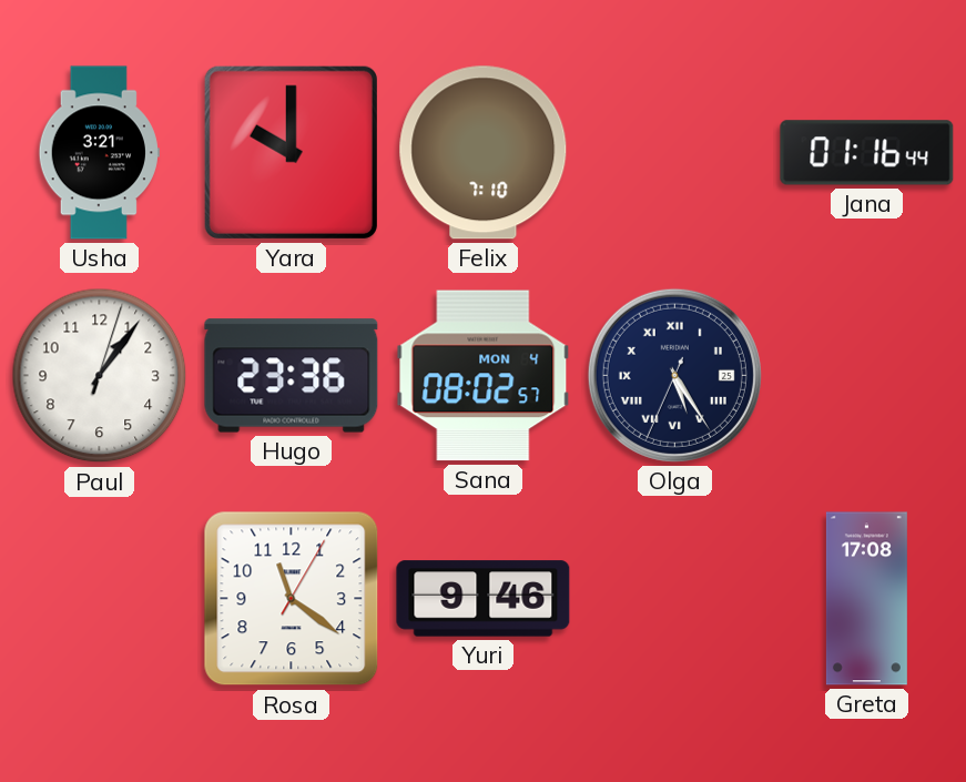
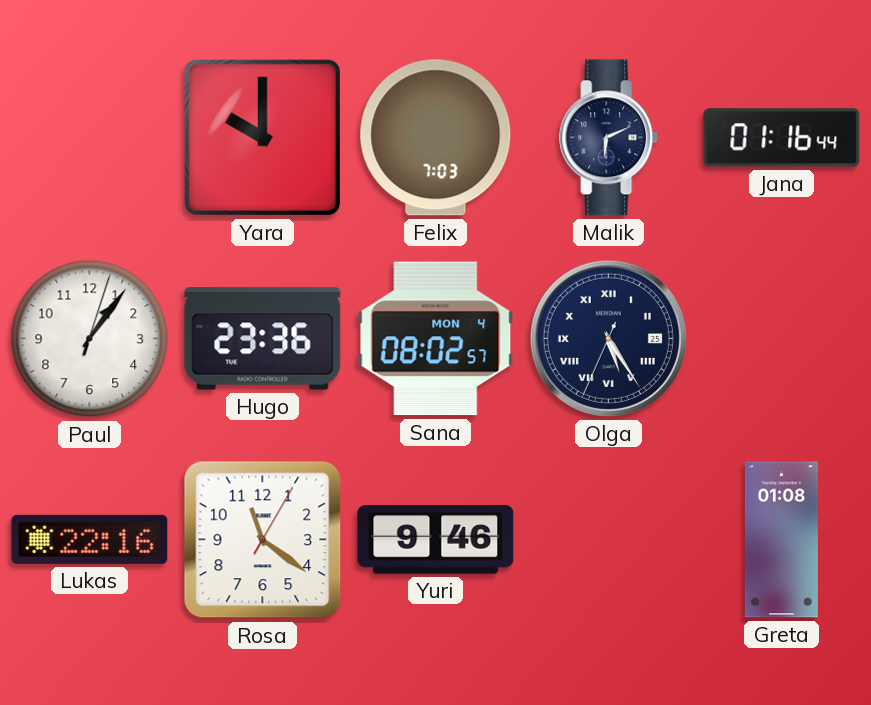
Usha: 3:21 -> none (99, 153)
Felix: 7:10 -> 7:03 (436, 138)
Malik: none -> 6:11 (609, 138)
Lukas: none -> 22:16 (90, 539)
Greta: 17:08 -> 01:08 (781, 540)
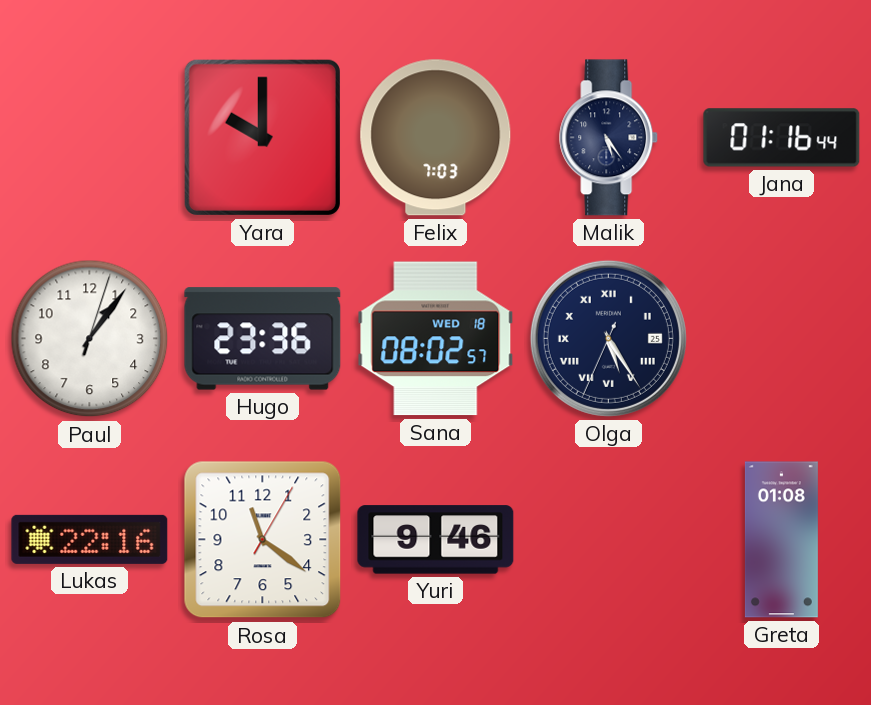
Malik: 6:11 -> 5:24 (609, 138)
Sana date: MON 4 -> WED 18 (436, 339)
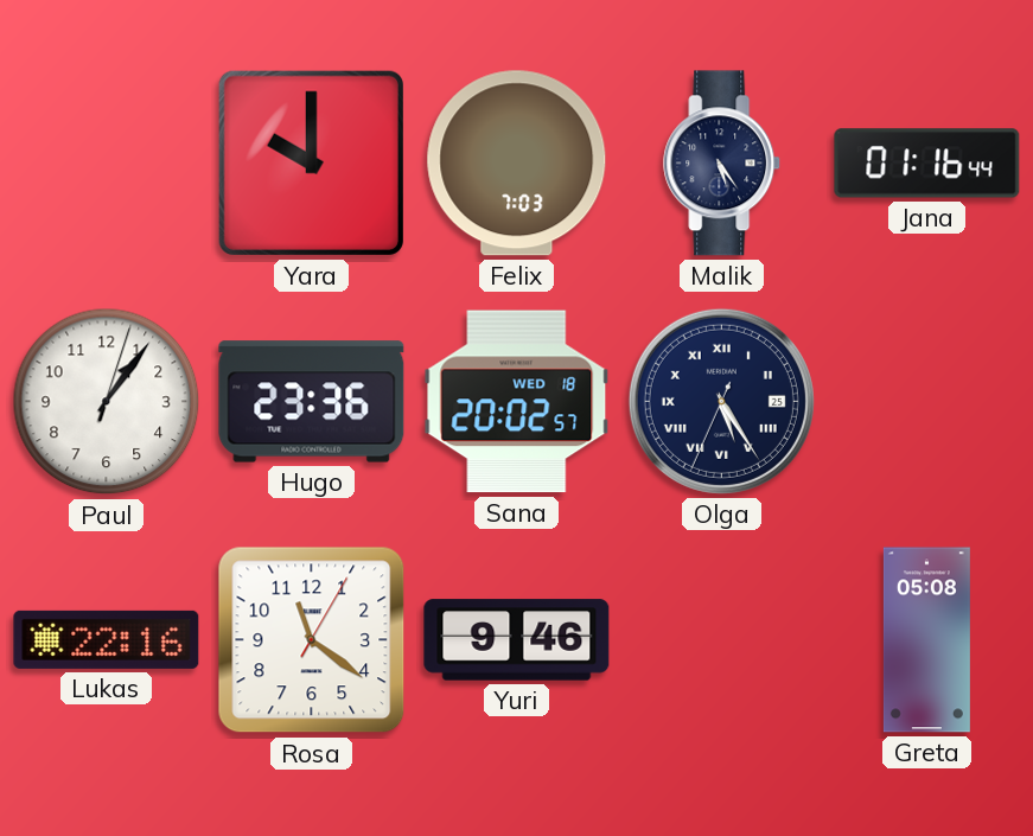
Sana: 08:02 -> 20:02 (517, 402)
Greta: 01:08 -> 05:08 (926, 640)
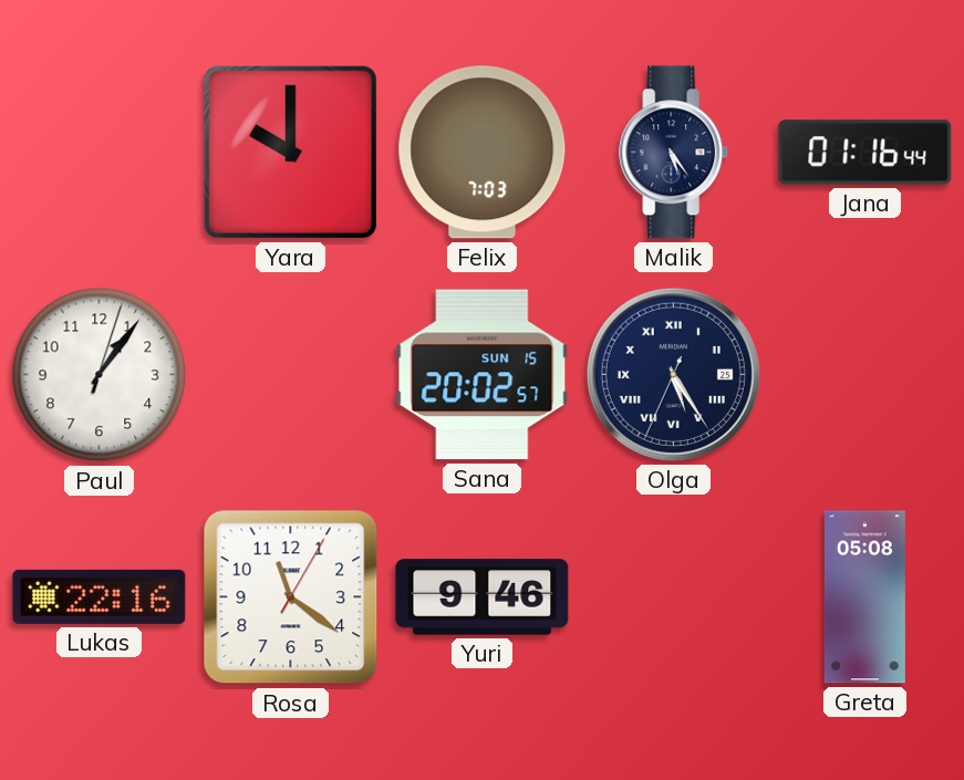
Hugo: 23:36 -> none (312, 402)
Sana date: WED 18 -> SUN 15 (483, 375)
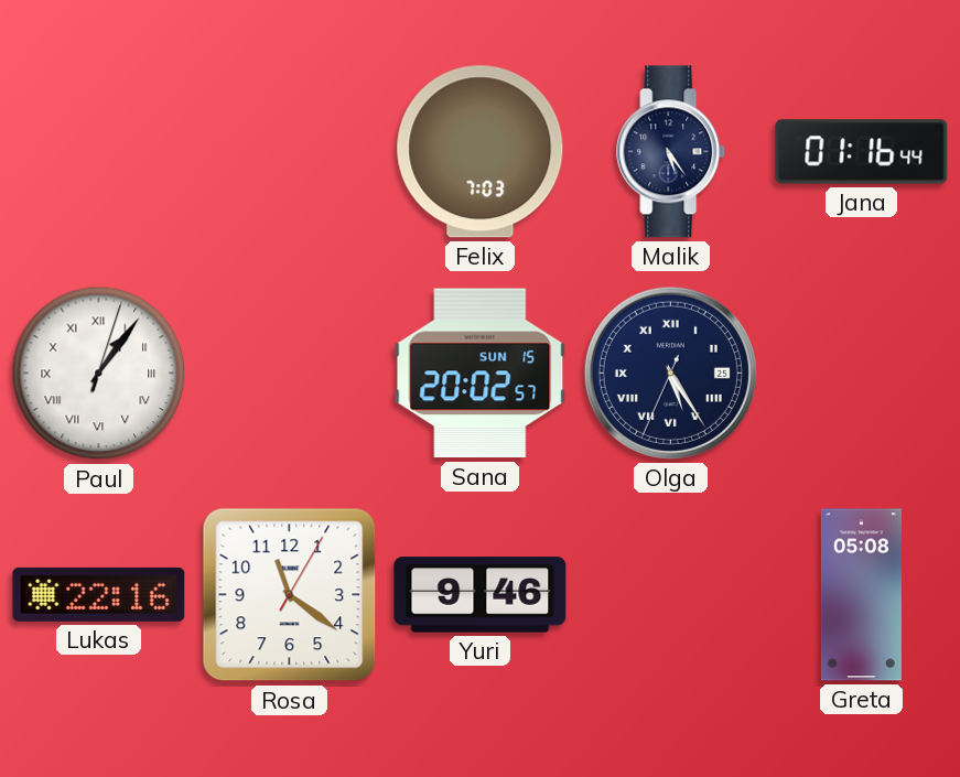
Yara: 10:00 -> none (290, 152)
Paul numerals: Arabic -> Roman (99, 374)
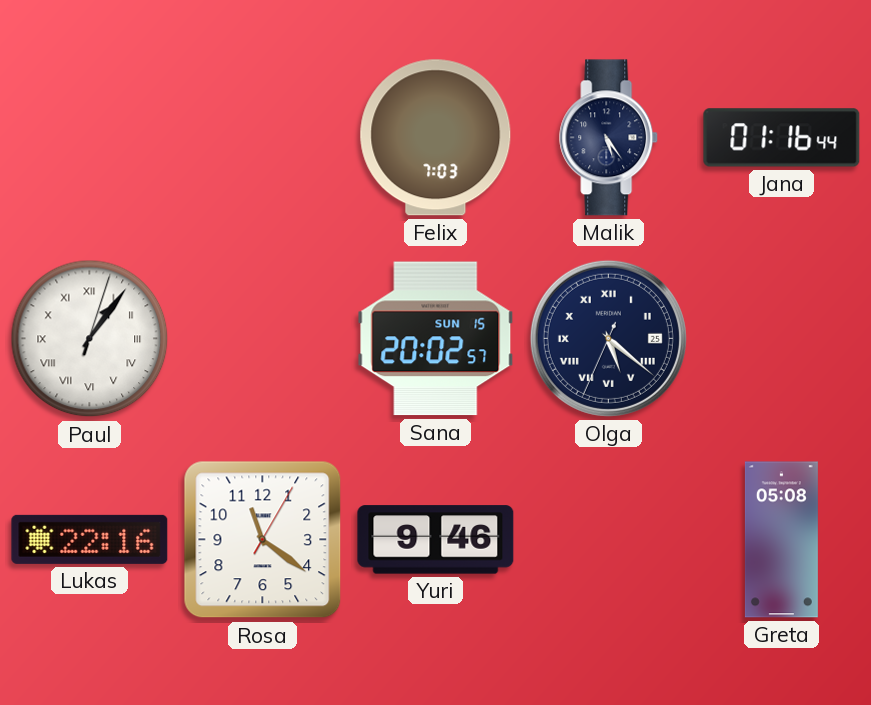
Olga: 5:24 -> 5:21 (608, 338)
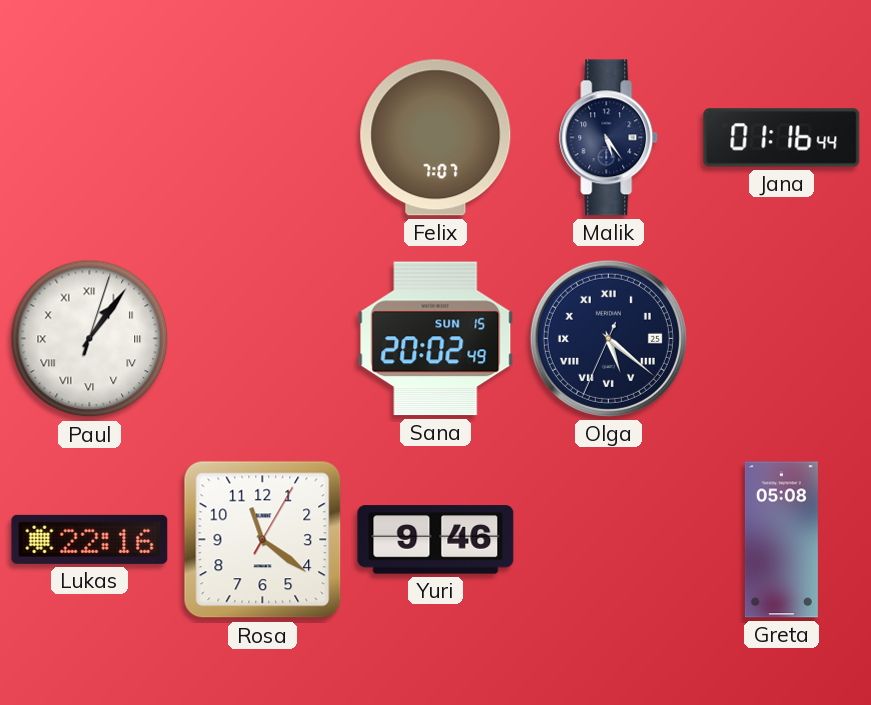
Felix: 7:03 -> 7:07 (436, 138)
Sana: 20:02:57 -> 20:02:49 (436, 339)
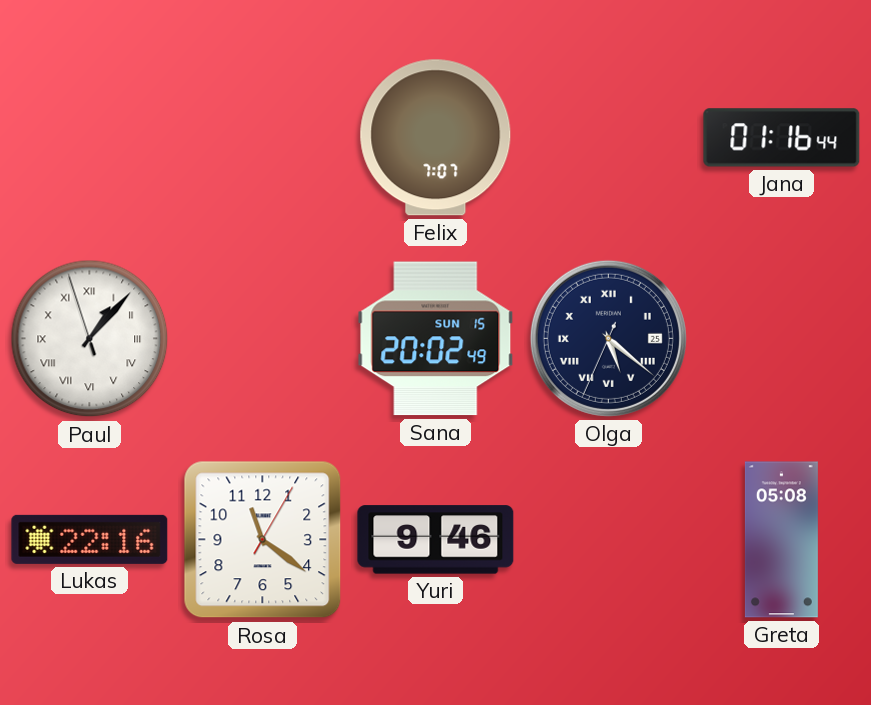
Malik: 5:24 -> none (609, 138)
Paul: 1:06:03 -> 1:06:57 (90, 339)
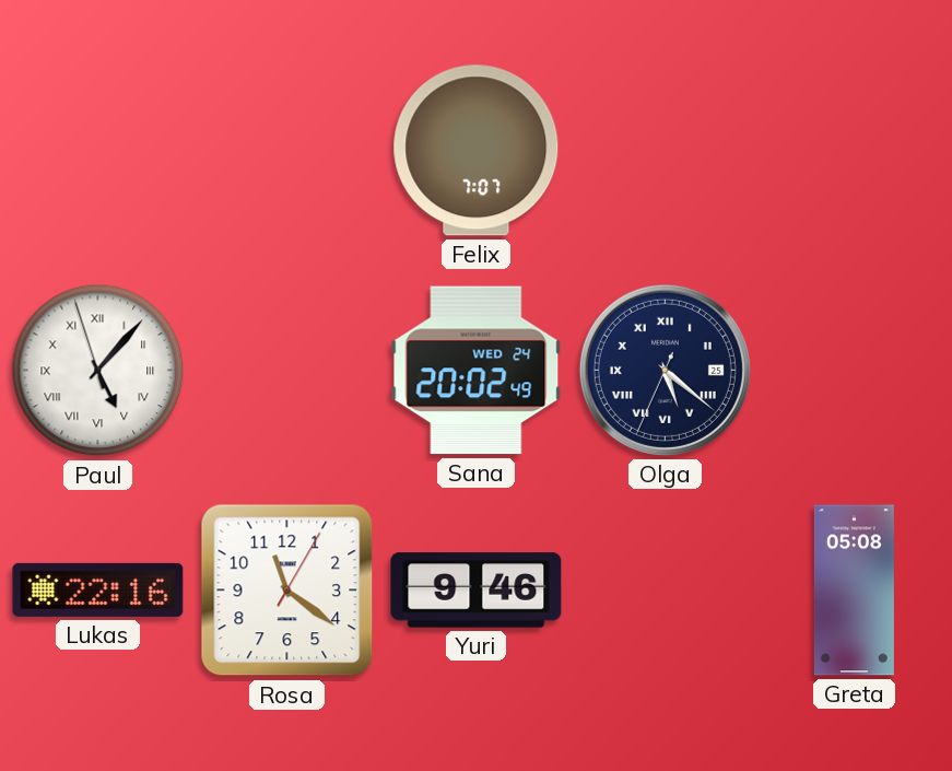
Jana: 01:16 -> none (782, 138)
Paul: 1:06 -> 5:06 (98, 371)
Sana date: SUN 15 -> WED 24 (477, 371)
